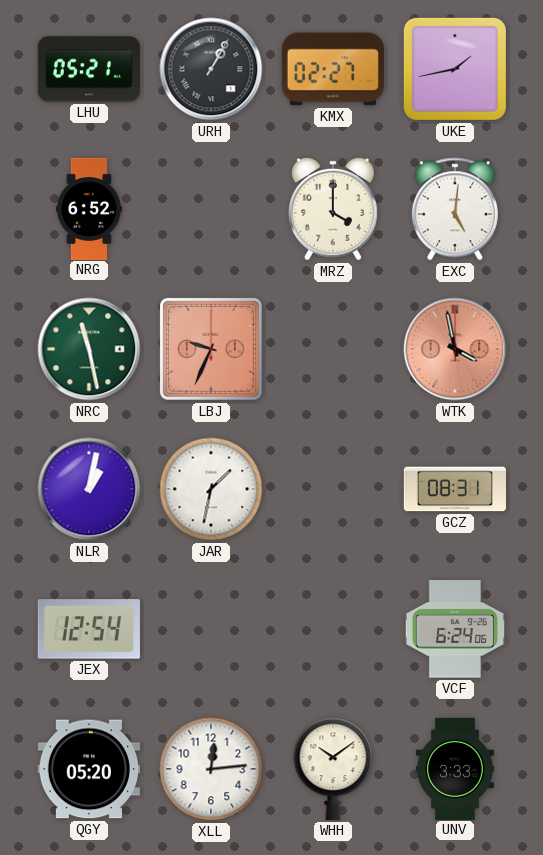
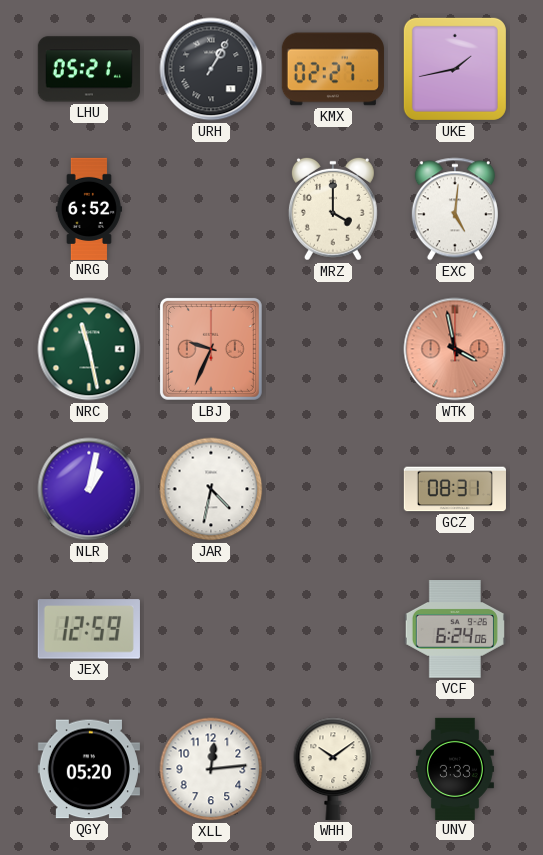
JAR: 1:32 -> 4:32 (211, 489)
JEX: 12:54 -> 12:59 (89, 629)
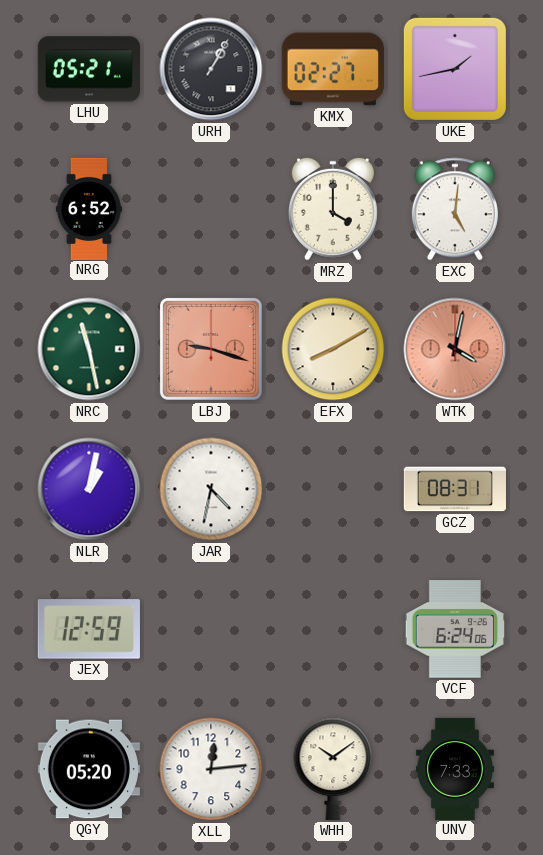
LBJ: 9:34 -> 9:18 (211, 349)
EFX: none -> 8:10 (333, 349)
WTK: 3:58 -> 4:02 (455, 349)
UNV: 3:33 -> 7:33 (455, 768)
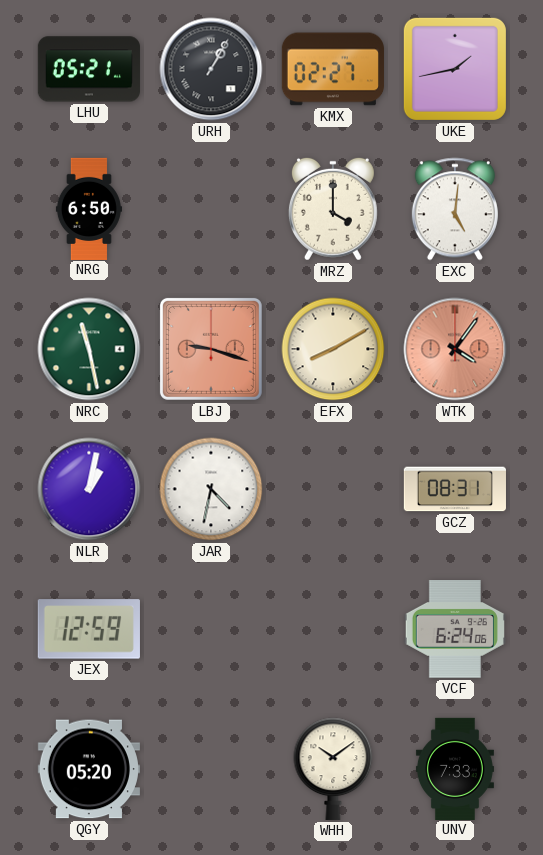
NRG: 6:52 -> 6:50 (89, 208)
WTK: 4:02 -> 4:06 (455, 349)
XLL: 12:14 -> none (211, 769)
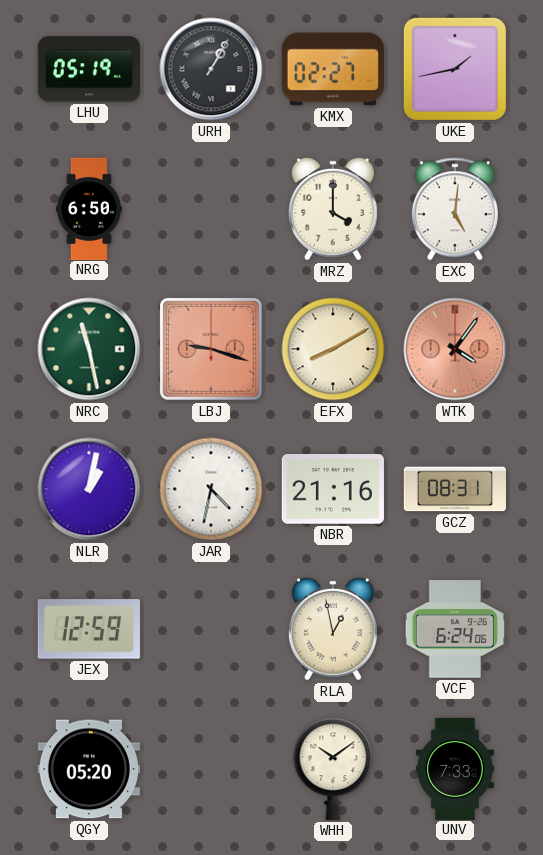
LHU: 05:21 -> 05:19 (89, 69)
NBR: none -> 21:16 (333, 490)
RLA: none -> 12:58 (333, 629)
